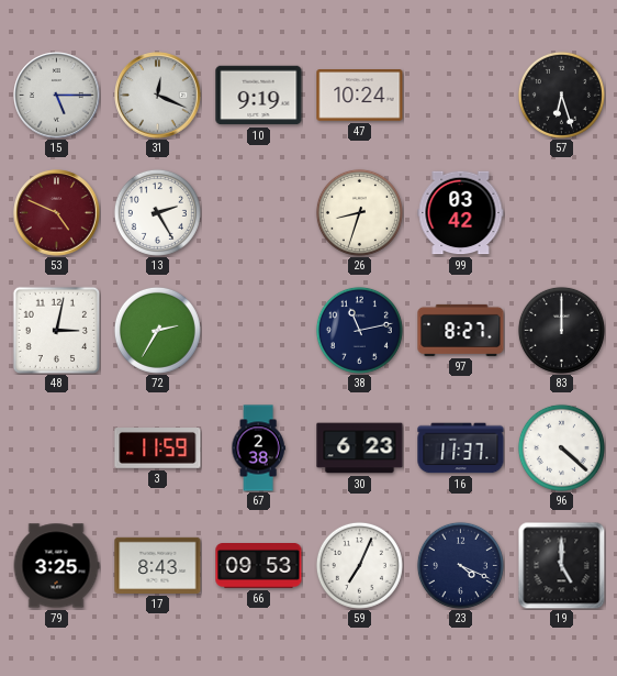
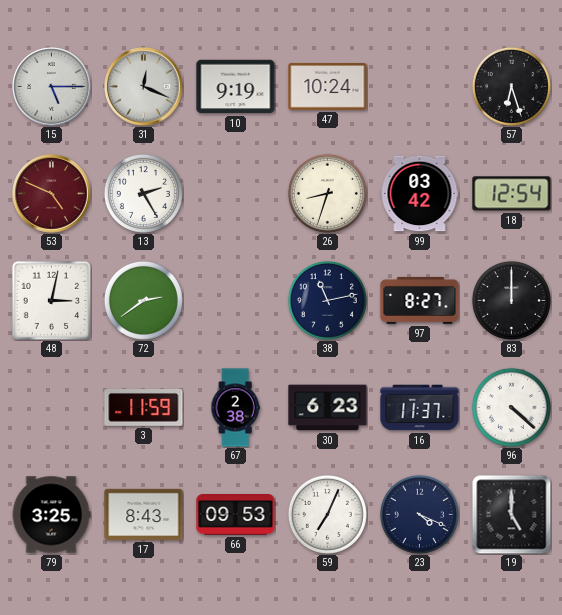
18: none -> 12:54 (512, 194)
72: 2:35 -> 2:39 (143, 300)
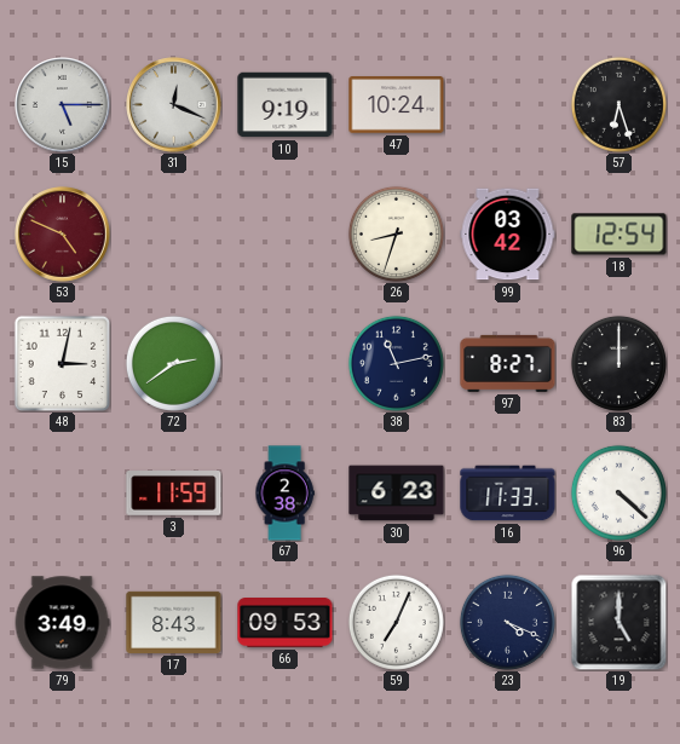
13: 2:25 -> none (143, 193)
16: 11:37 -> 11:33 (508, 494)
79: 3:25 -> 3:49 (62, 623)
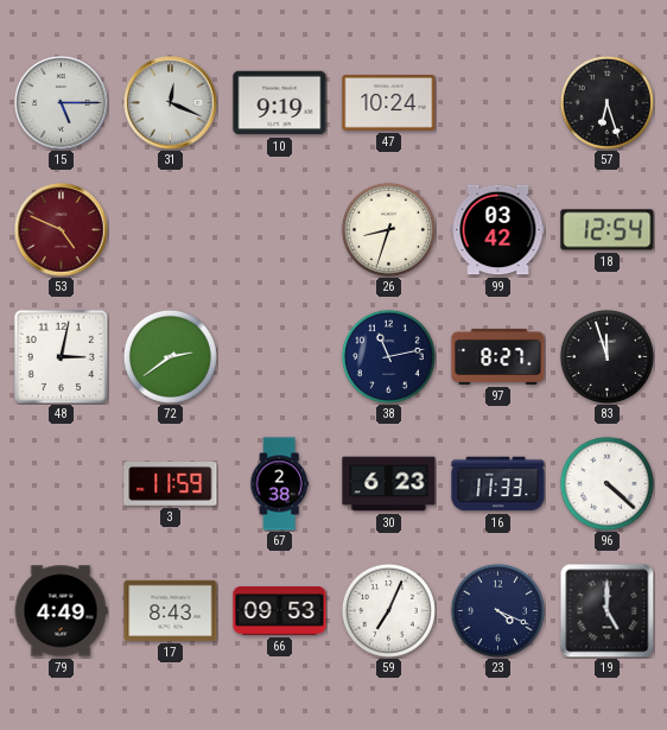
83: 12:00 -> 11:57 (606, 356)
79: 3:49 -> 4:49 (61, 611)
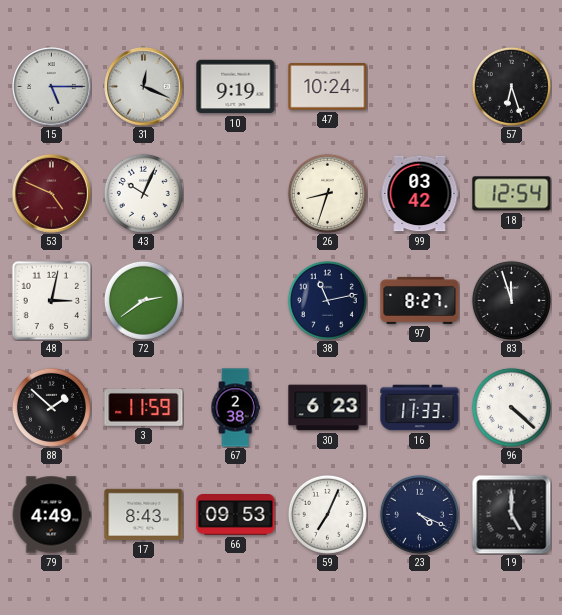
43: none -> 10:04 (143, 193)
88: none -> 1:52 (51, 407)
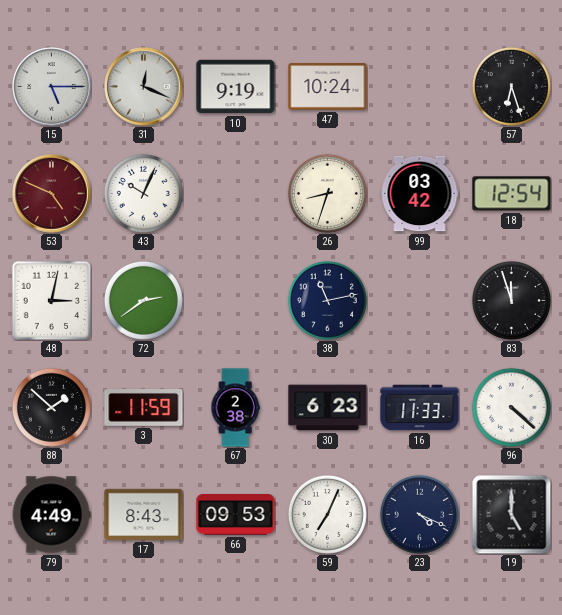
97: 8:27 -> none (420, 300)
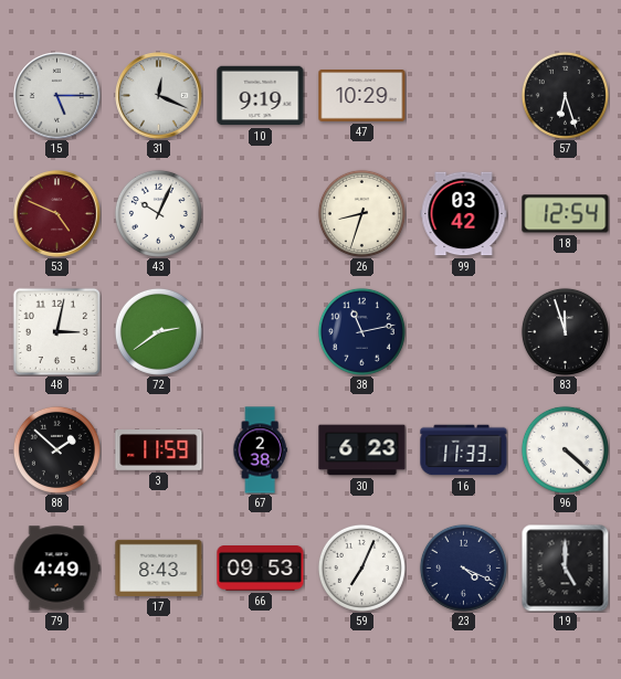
47: 10:24 -> 10:29 (362, 96)
